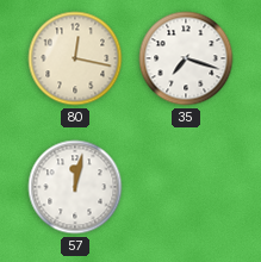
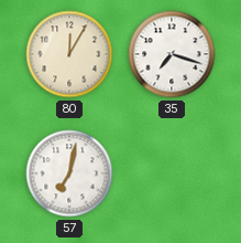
80: 12:17 -> 12:05 (69, 54)
57: 12:02 -> 7:02 (69, 173)
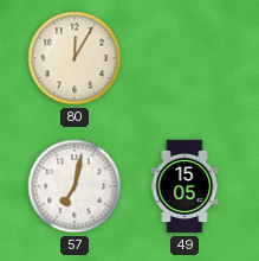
35: 7:18 -> none (172, 54)
49: none -> 15:05 (184, 186)
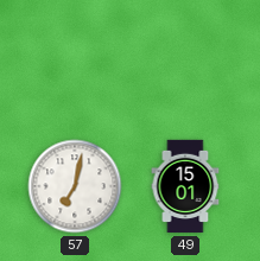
80: 12:05 -> none (75, 58)
49: 15:05 -> 15:01 (185, 186)
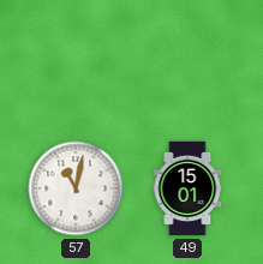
57: 7:02 -> 11:02 (76, 188)
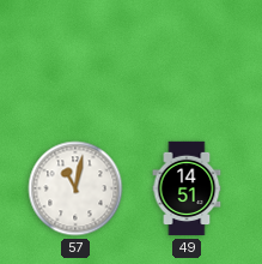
49: 15:01 -> 14:51 (187, 188)
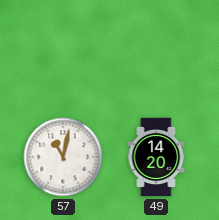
49: 14:51 -> 14:20 (156, 157)
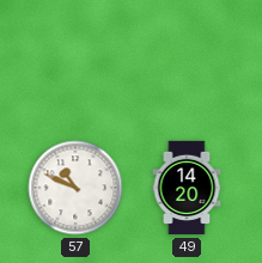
57: 11:02 -> 10:49 (75, 188)
